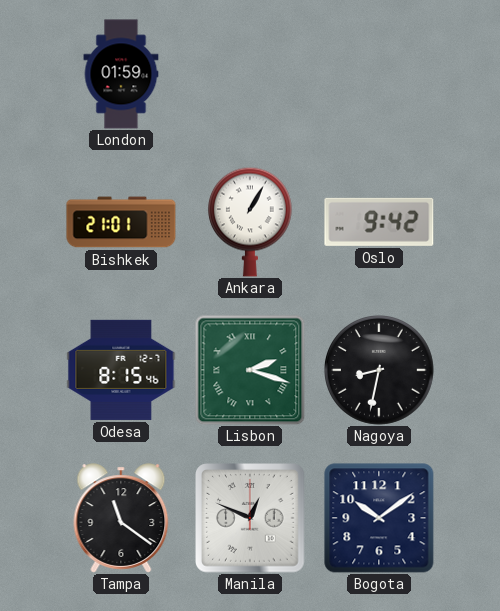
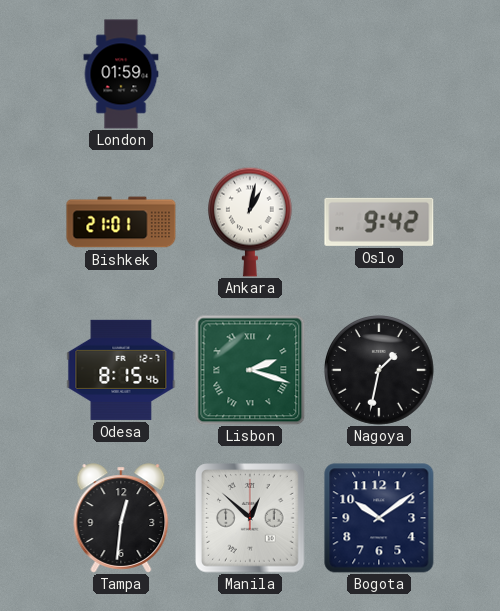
Ankara: 1:05 -> 1:02 (250, 222)
Nagoya: 8:32 -> 1:32 (380, 371)
Tampa: 11:21 -> 12:31 (121, 518)
Manila: 12:49 -> 12:52 (251, 519)
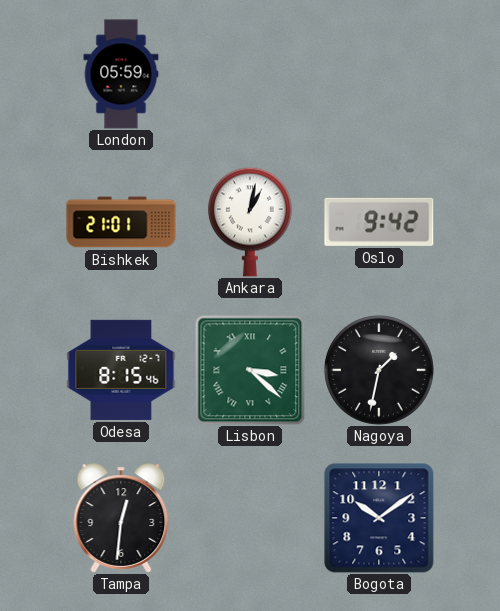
London: 01:59 -> 05:59 (121, 74)
Lisbon: 2:18 -> 3:22 (250, 370)
Manila: 12:52 -> none (251, 519)
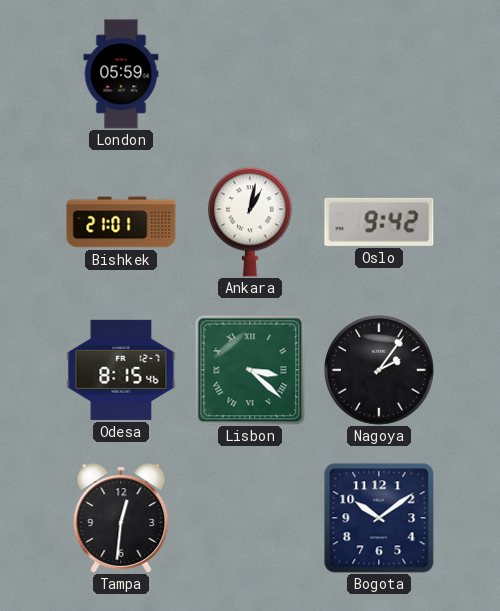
Nagoya: 1:32 -> 2:06 (380, 371)
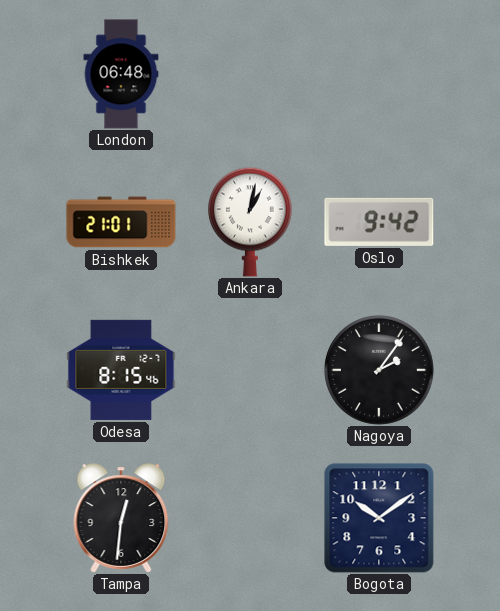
London: 05:59 -> 06:48 (121, 74)
Lisbon: 3:22 -> none (250, 370)
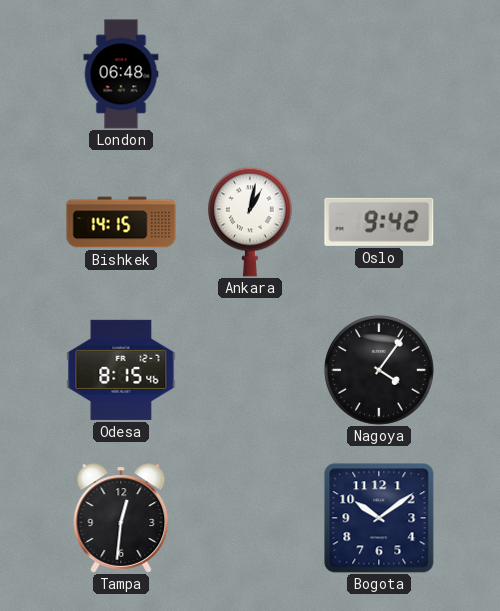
Bishkek: 21:01 -> 14:15 (121, 222)
Nagoya: 2:06 -> 4:06 (380, 371)
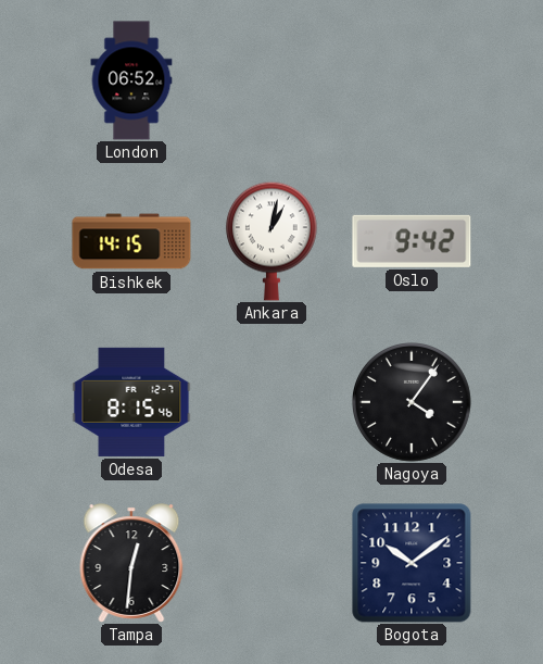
London: 06:48 -> 06:52 (131, 80)
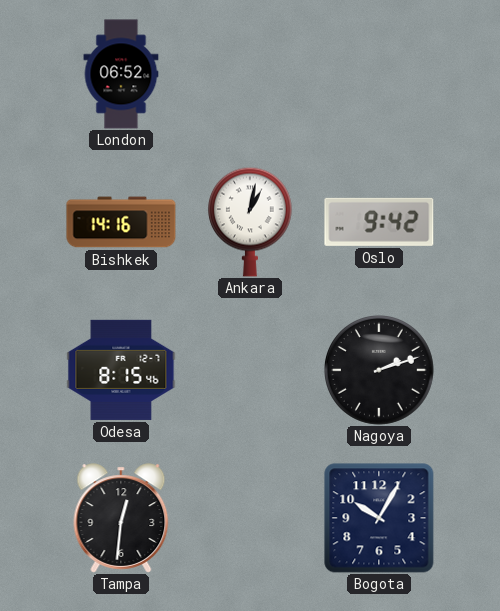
Bishkek: 14:15 -> 14:16 (121, 222)
Nagoya: 4:06 -> 2:12 (380, 371)
Bogota: 10:09 -> 10:05 (379, 518)
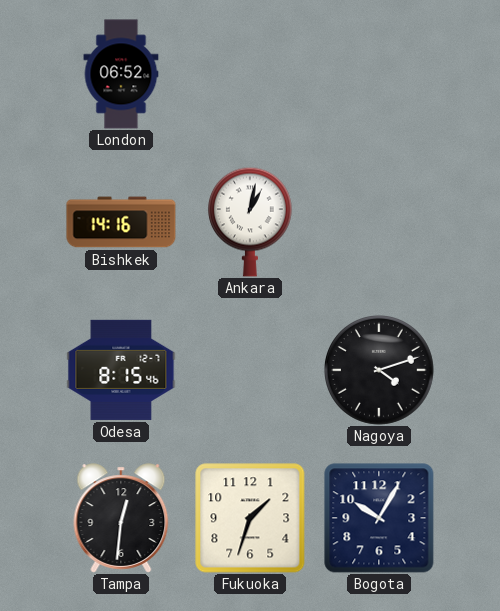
Oslo: 9:42 -> none (379, 222)
Nagoya: 2:12 -> 4:12 (380, 371)
Fukuoka: none -> 1:33 (250, 518)
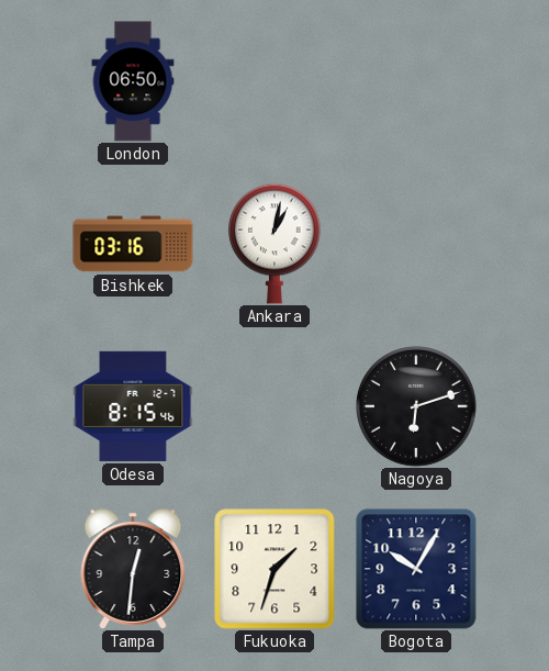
London: 06:52 -> 06:50 (133, 81)
Bishkek: 14:16 -> 03:16 (133, 244)
Nagoya: 4:12 -> 6:12 (417, 407)
